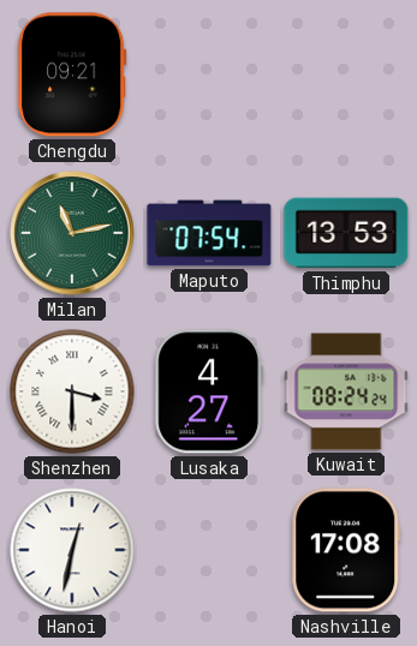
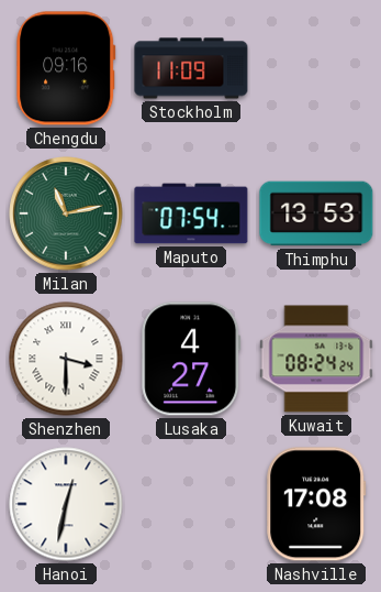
Chengdu: 09:21 -> 09:16 (66, 68)
Stockholm: none -> 11:09 (191, 68)
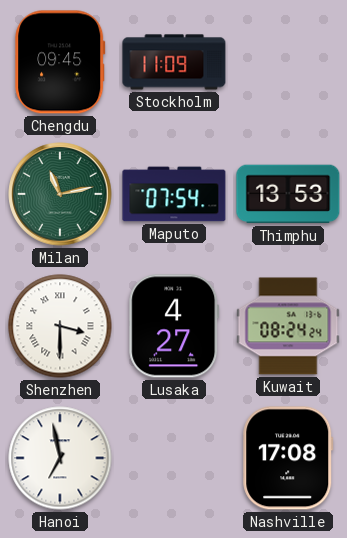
Chengdu: 09:16 -> 09:45 (60, 62)
Hanoi: 12:32 -> 6:58 (60, 458)
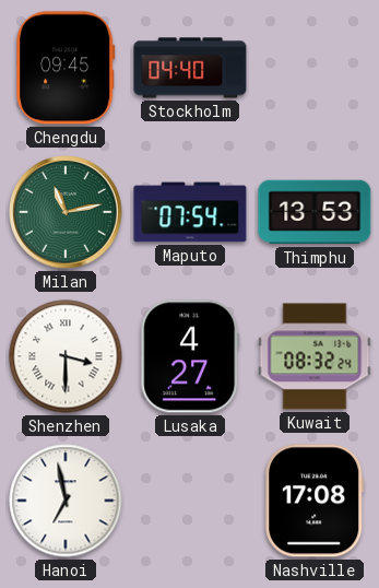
Stockholm: 11:09 -> 04:40 (190, 68)
Kuwait: 08:24 -> 08:32 (315, 356)
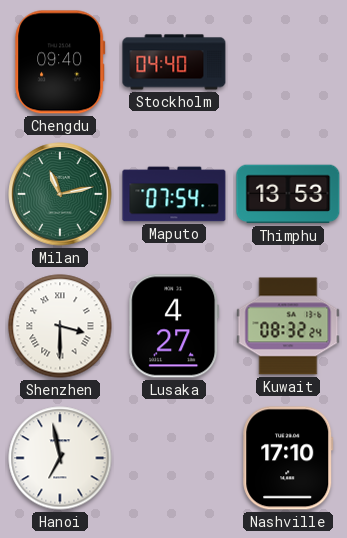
Chengdu: 09:45 -> 09:40 (60, 62)
Nashville: 17:08 -> 17:10 (288, 458)
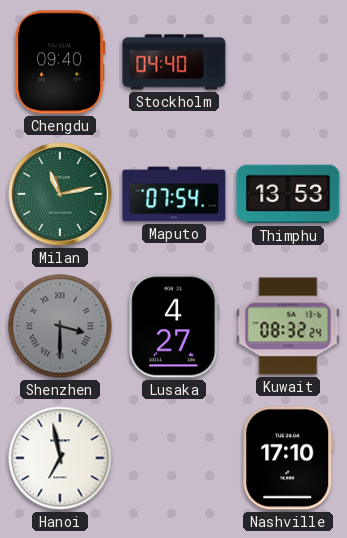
Shenzhen dial: white -> grey (60, 326)
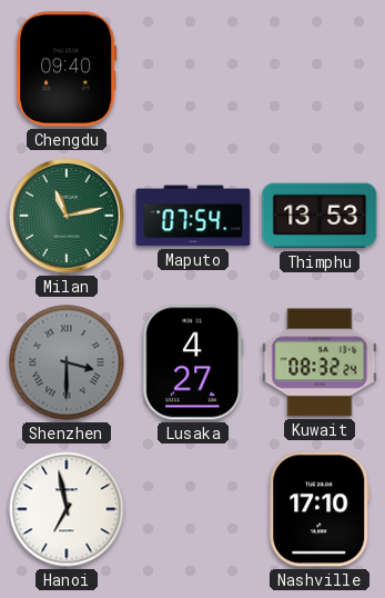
Stockholm: 04:40 -> none (174, 62)
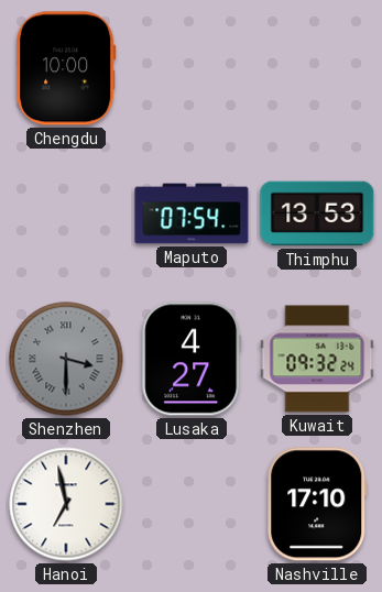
Chengdu: 09:40 -> 10:00 (66, 68)
Milan: 11:13 -> none (67, 216)
Kuwait: 08:32 -> 09:32 (317, 359)
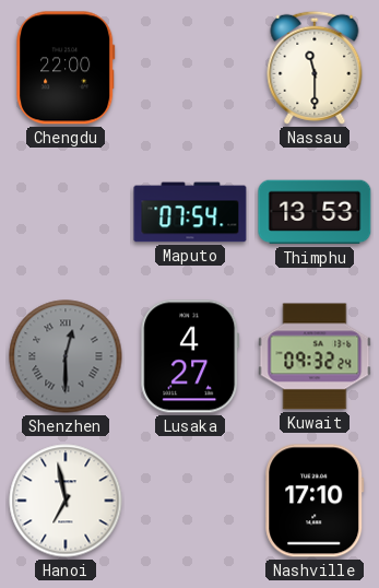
Chengdu: 10:00 -> 22:00 (66, 68)
Nassau: none -> 11:30 (315, 68)
Shenzhen: 3:30 -> 12:30 (66, 356)
